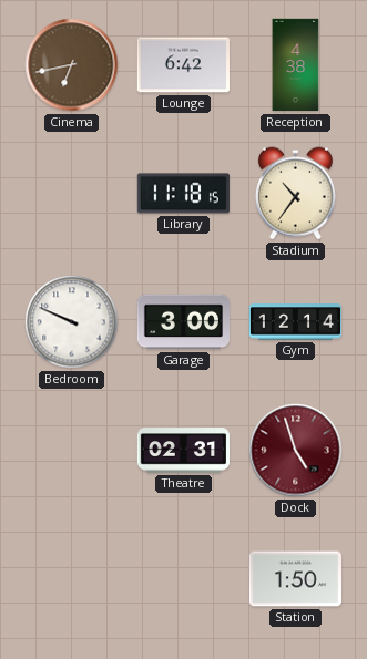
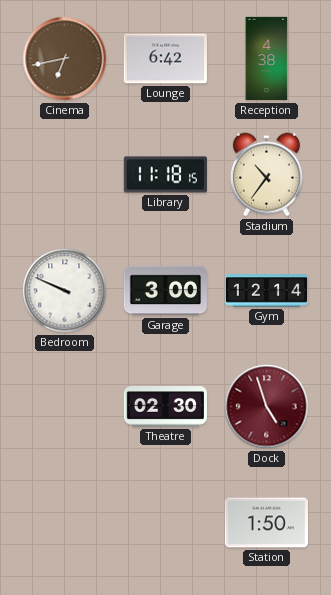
Theatre: 02:31 -> 02:30 (165, 407)
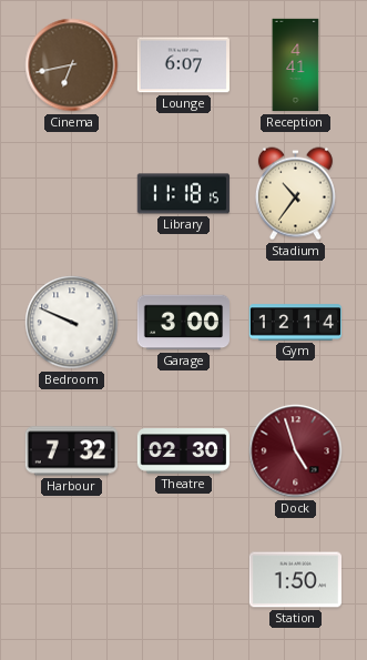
Lounge: 6:42 -> 6:07 (183, 65)
Reception: 4:38 -> 4:41 (296, 65)
Harbour: none -> 7:32 (71, 451)
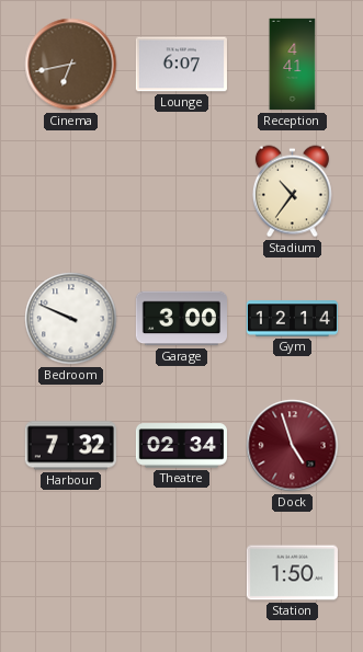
Library: 11:18 -> none (183, 194)
Theatre: 02:30 -> 02:34 (181, 446)
